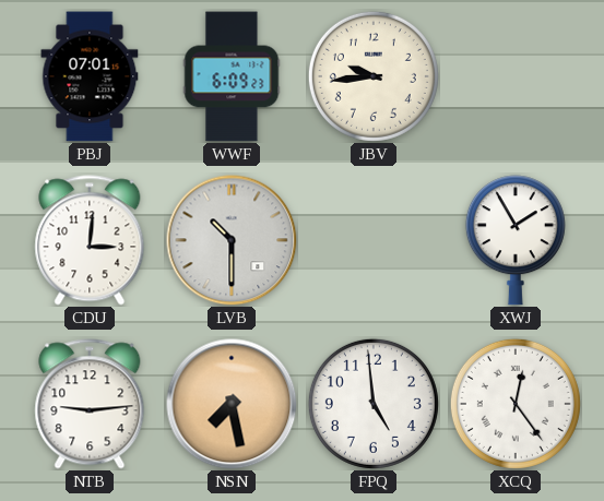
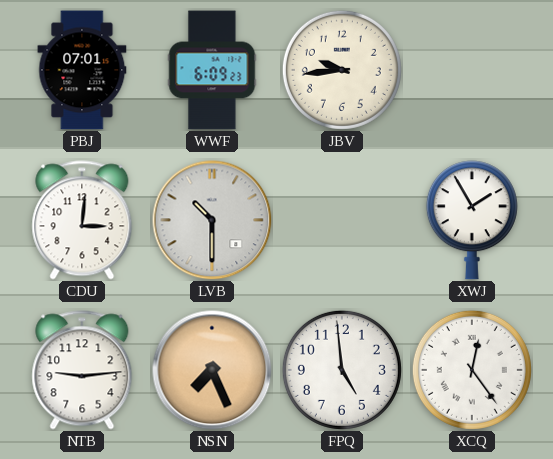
NSN: 7:28 -> 7:26 (212, 370)
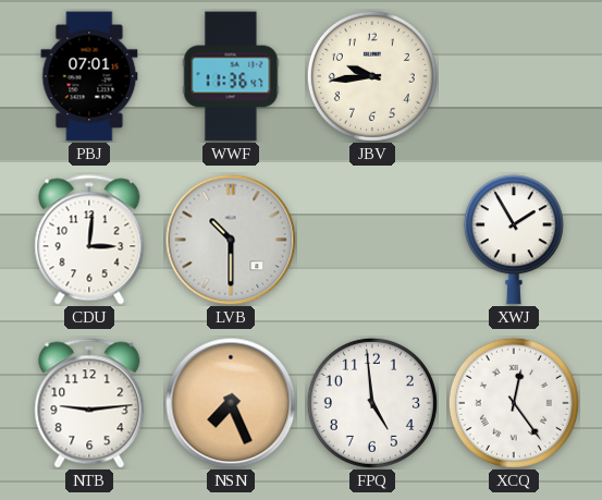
WWF: 6:09 -> 11:36 (231, 76)
